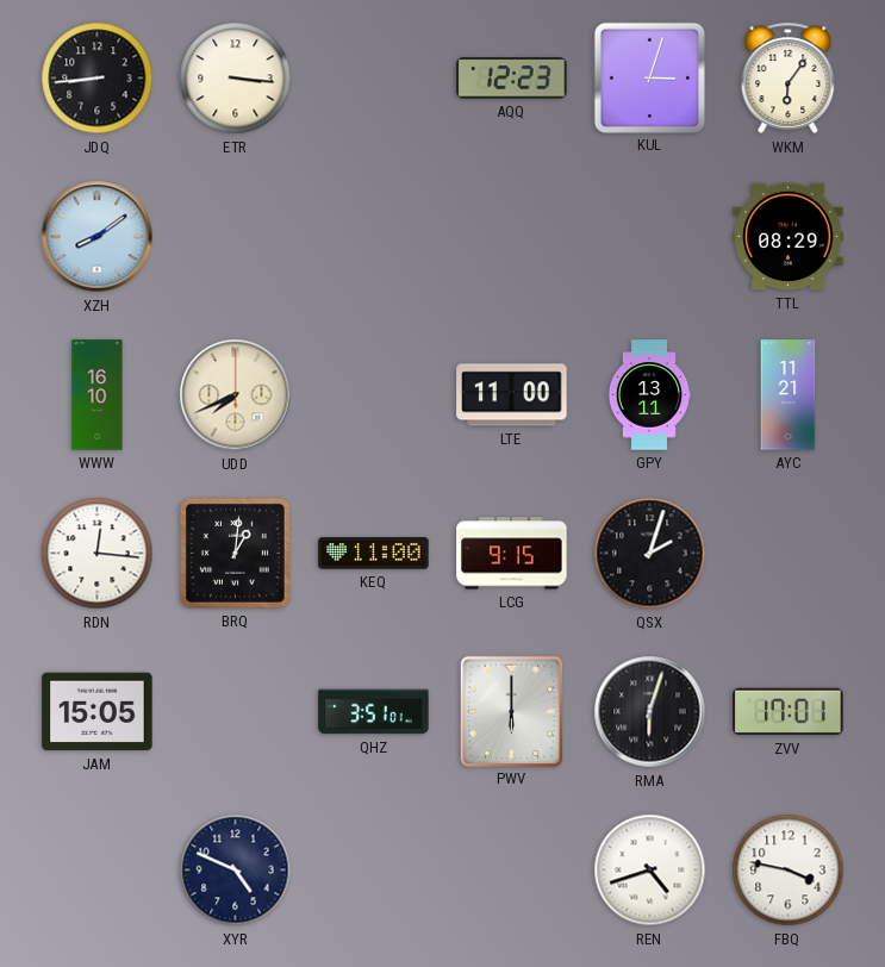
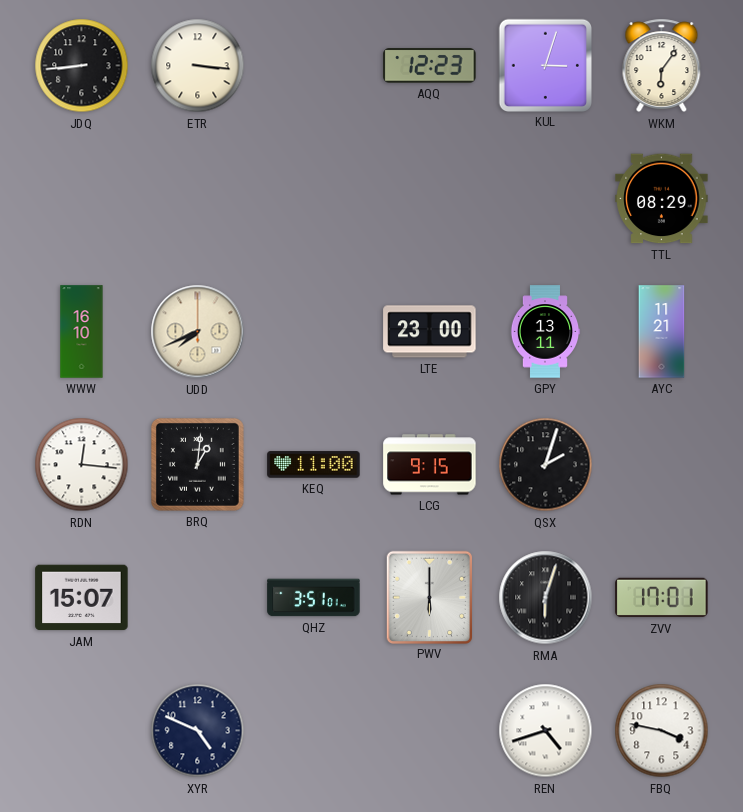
XZH: 8:09 -> none (98, 237)
LTE: 11:00 -> 23:00 (430, 332)
JAM: 15:05 -> 15:07 (82, 598)
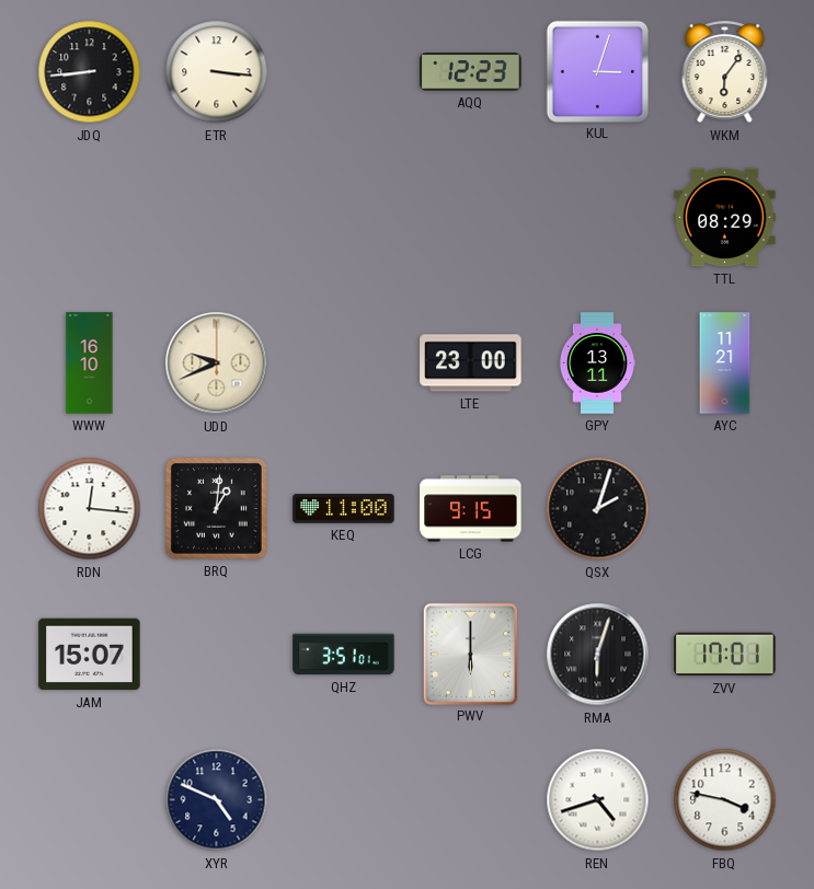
UDD: 7:41 -> 9:41 (217, 363)
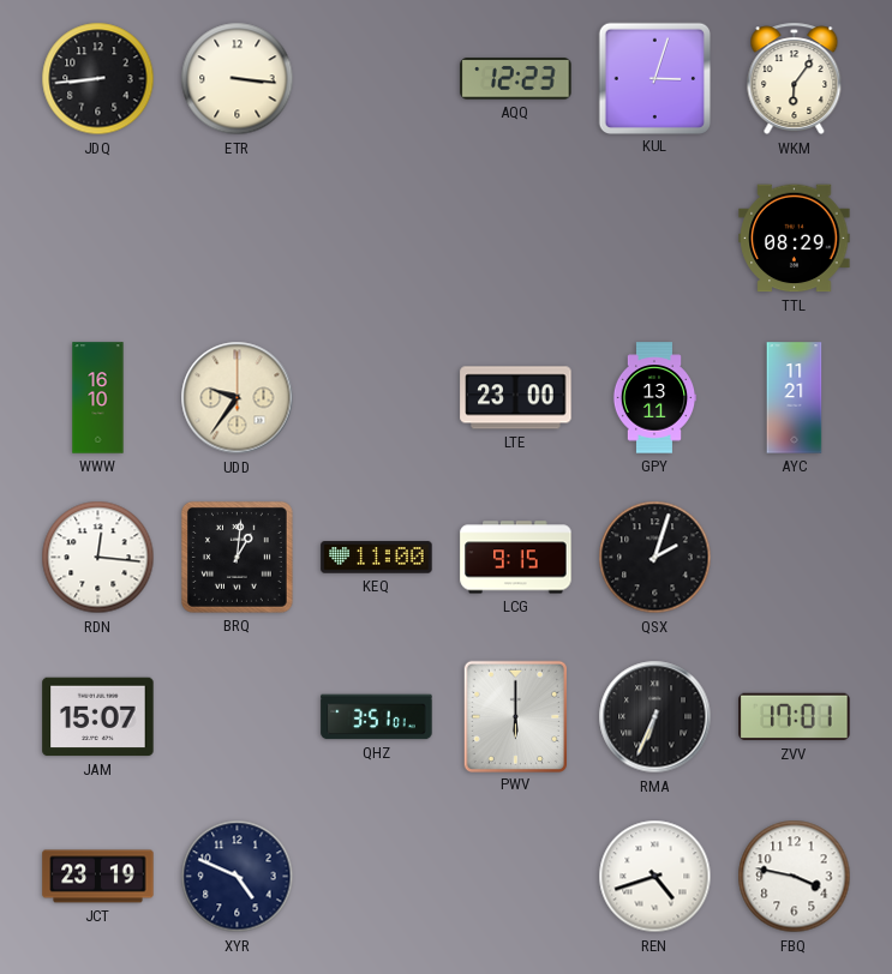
UDD: 9:41 -> 9:36 (238, 398)
RMA: 6:03 -> 6:34 (655, 717)
JCT: none -> 23:19 (98, 877)
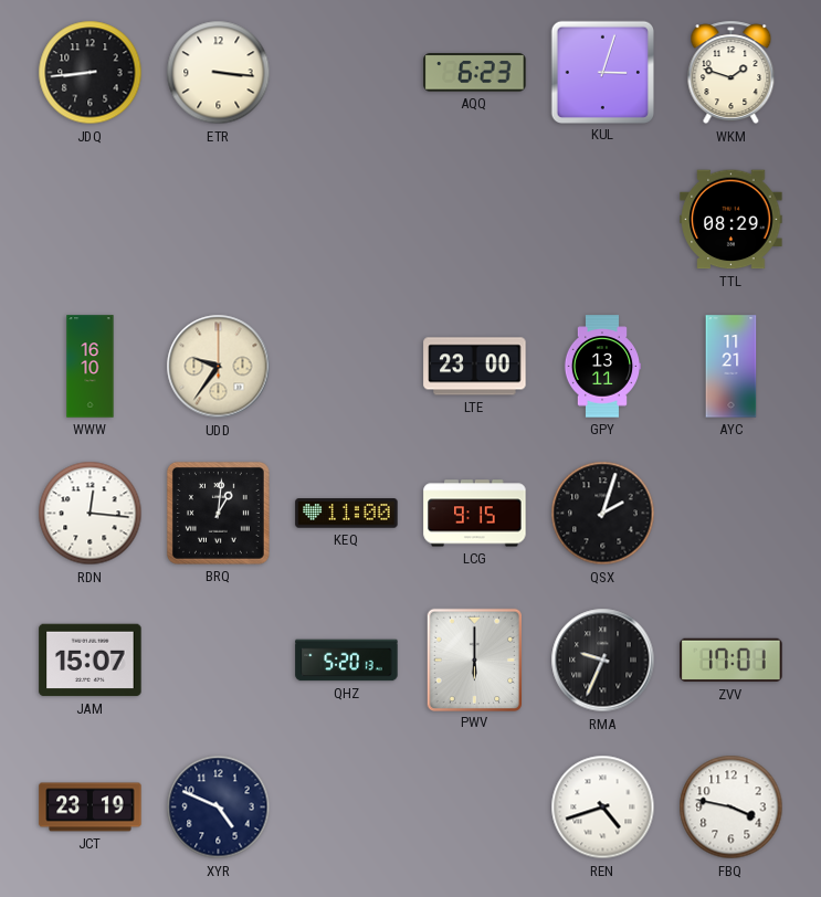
AQQ: 12:23 -> 6:23 (475, 73)
WKM: 6:06 -> 1:48 (731, 73)
QHZ: 3:51 -> 5:20 (347, 661)
RMA: 6:34 -> 9:34 (603, 661)
